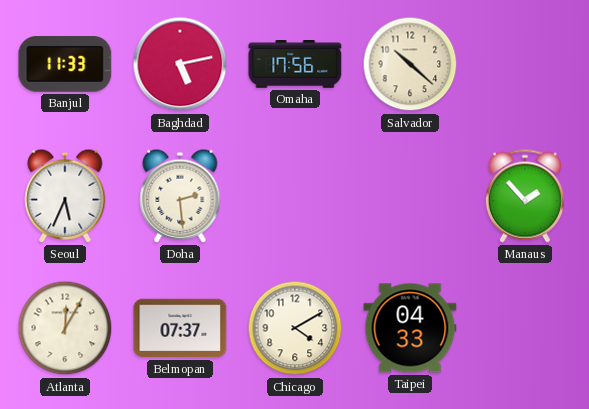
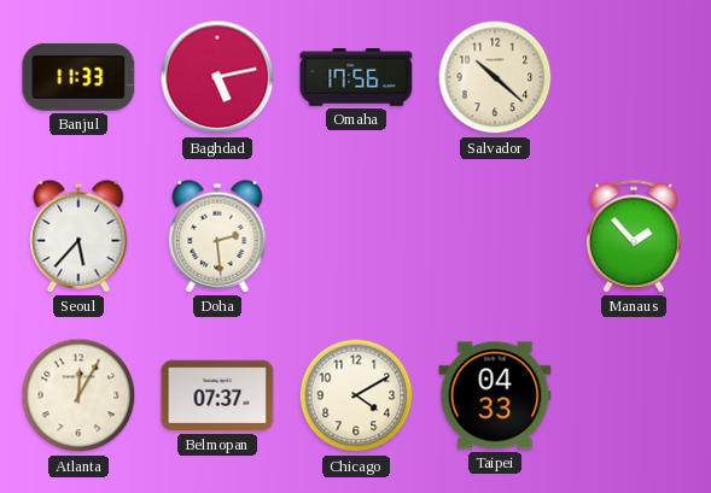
Seoul: 5:34 -> 5:37 (78, 236)
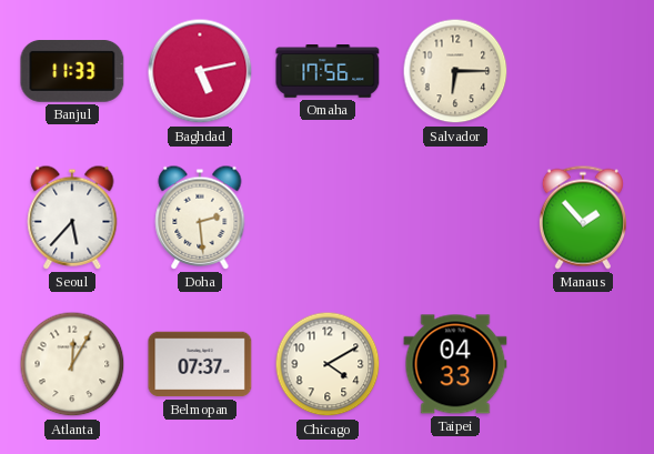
Salvador: 10:22 -> 6:15 (455, 71)
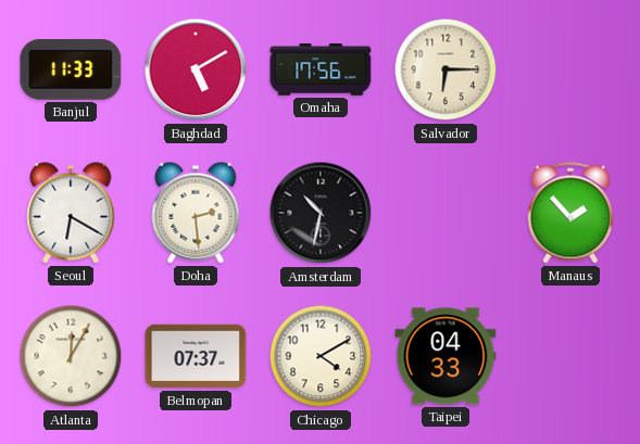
Baghdad: 5:13 -> 5:10 (196, 69)
Seoul: 5:37 -> 6:20 (71, 213)
Amsterdam: none -> 10:32 (321, 213)
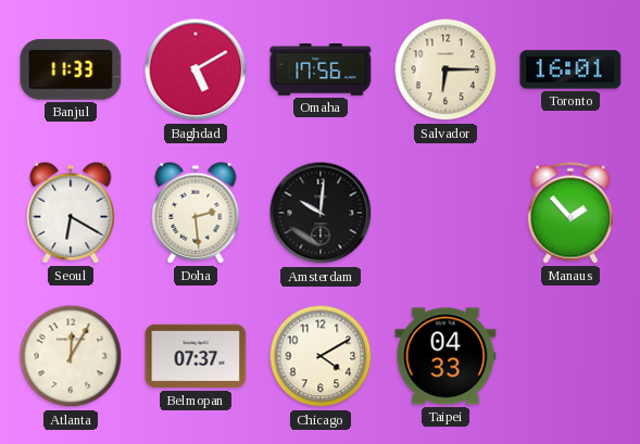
Toronto: none -> 16:01 (570, 69)
Amsterdam: 10:32 -> 10:01 (321, 213)
